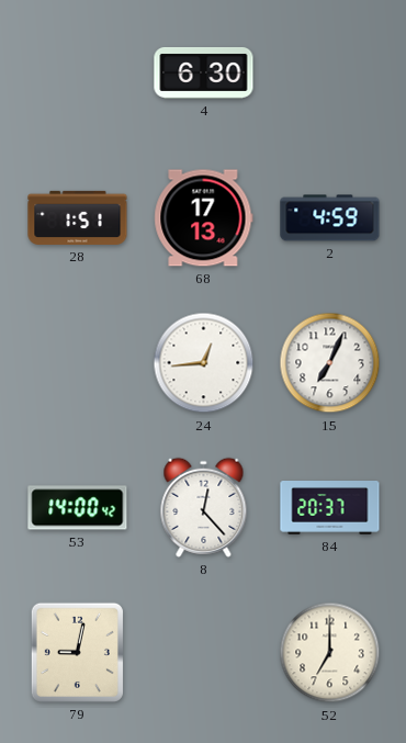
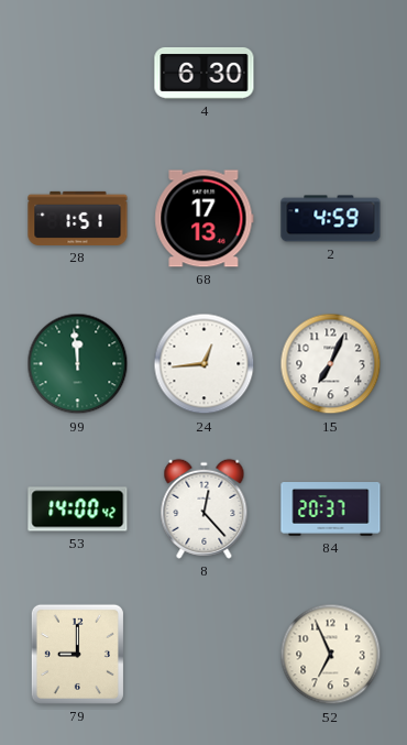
99: none -> 11:59 (78, 364)
79: 9:02 -> 9:00 (77, 654)
52: 7:00 -> 6:56 (331, 655)
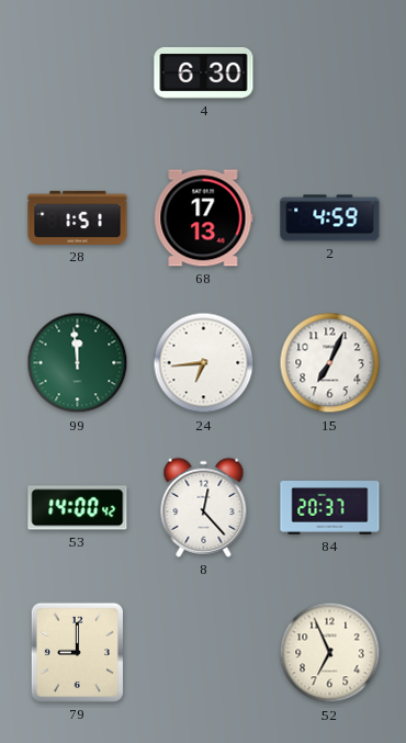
24: 12:44 -> 6:44 (204, 363)
